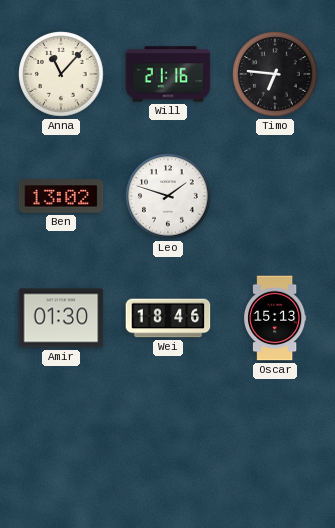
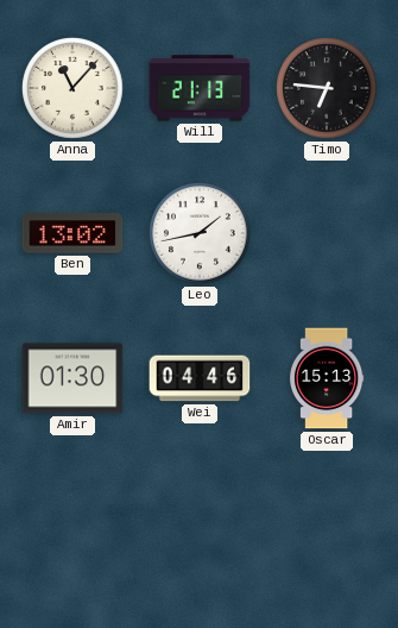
Will: 21:16 -> 21:13 (200, 88)
Leo: 1:48 -> 1:43 (200, 233)
Wei: 18:46 -> 04:46 (200, 378)
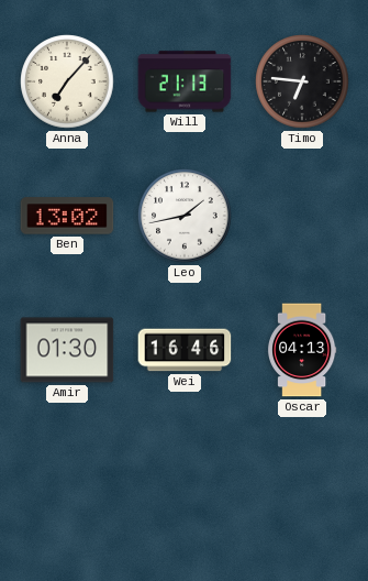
Anna: 11:07 -> 7:07 (67, 81)
Wei: 04:46 -> 16:46 (185, 350)
Oscar: 15:13 -> 04:13 (302, 350)
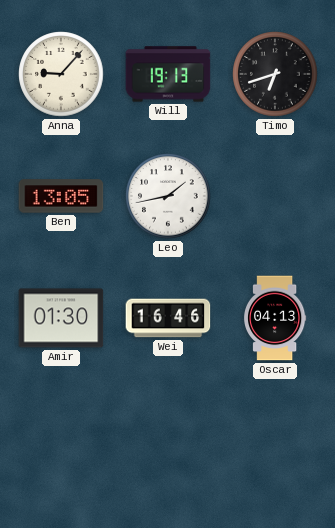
Anna: 7:07 -> 9:07 (61, 74)
Will: 21:13 -> 19:13 (168, 74)
Timo: 6:46 -> 6:42 (275, 74)
Ben: 13:02 -> 13:05 (61, 196)
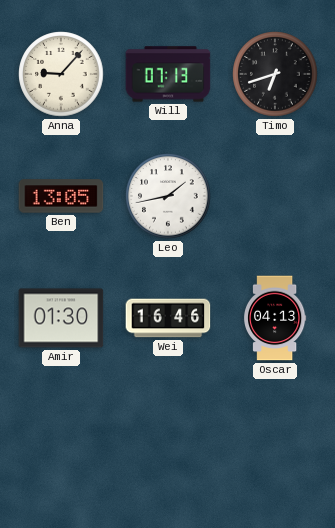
Will: 19:13 -> 07:13 (168, 74)
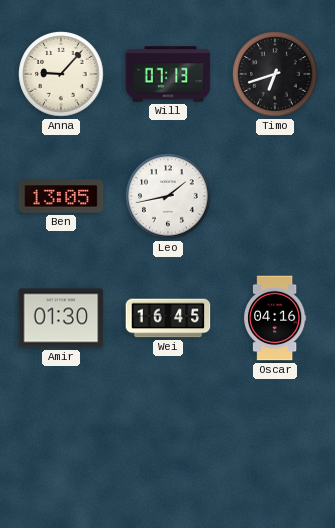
Wei: 16:46 -> 16:45 (168, 318)
Oscar: 04:13 -> 04:16 (275, 318)
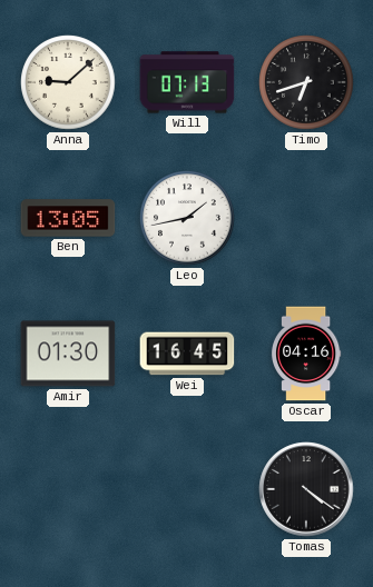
Anna: 9:07 -> 9:08 (68, 82)
Tomas: none -> 4:21 (306, 489)
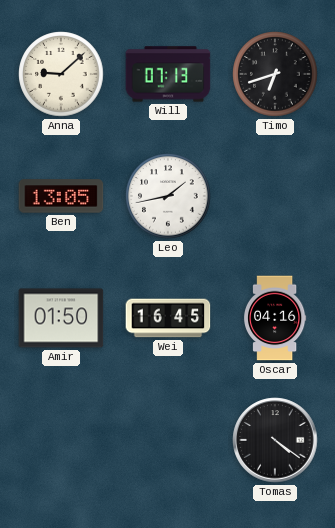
Amir: 01:30 -> 01:50 (61, 318)
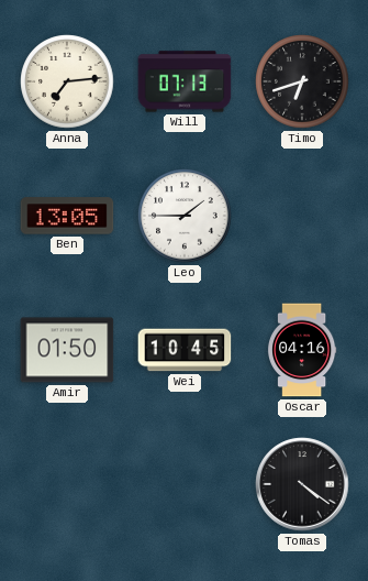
Anna: 9:08 -> 7:14 (67, 81)
Leo: 1:43 -> 1:45 (185, 216)
Wei: 16:45 -> 10:45 (185, 350)
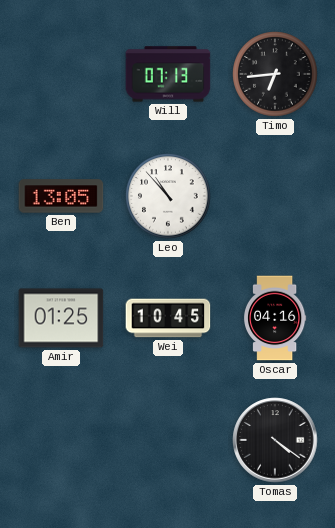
Anna: 7:14 -> none (67, 81)
Timo: 6:42 -> 6:44 (275, 74)
Leo: 1:45 -> 10:53 (168, 196)
Amir: 01:50 -> 01:25 (61, 318)
